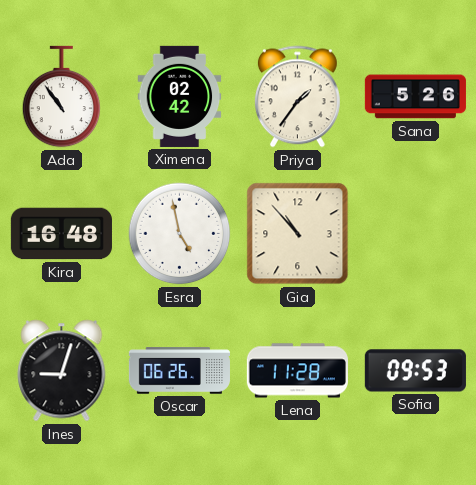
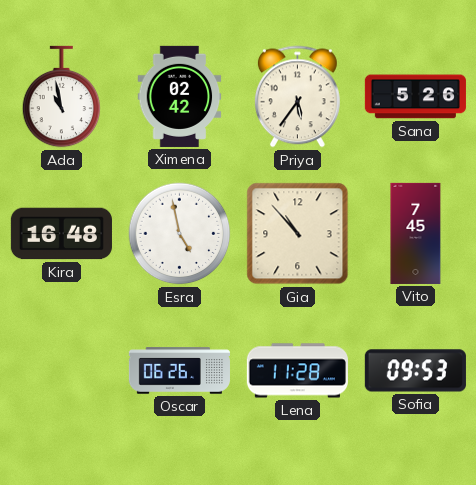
Ada: 10:54 -> 10:58 (62, 97)
Priya: 1:36 -> 5:36 (297, 97)
Vito: none -> 7:45 (416, 233)
Ines: 9:03 -> none (62, 371)
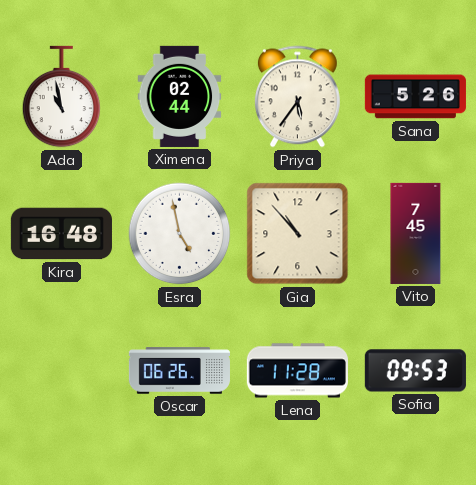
Ximena: 02:42 -> 02:44 (180, 96)
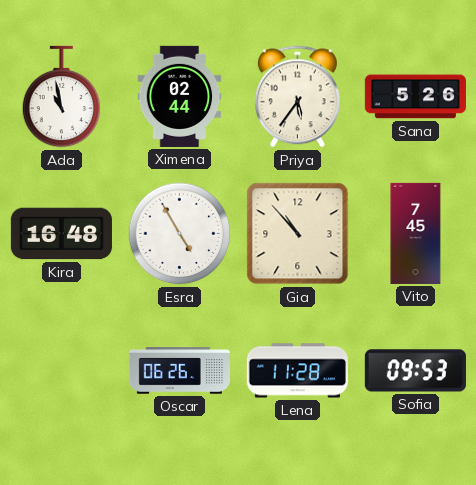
Esra: 4:58 -> 4:55 (180, 234)
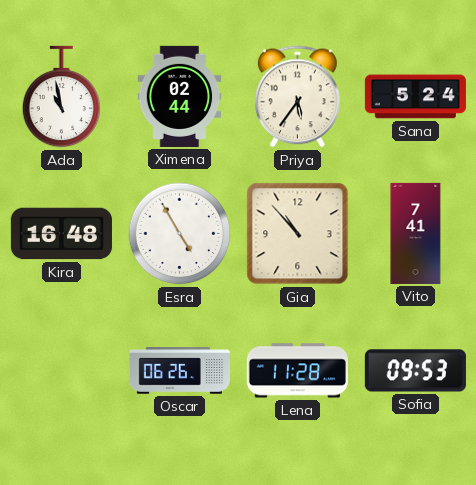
Sana: 5:26 -> 5:24 (415, 97)
Vito: 7:45 -> 7:41 (416, 233)
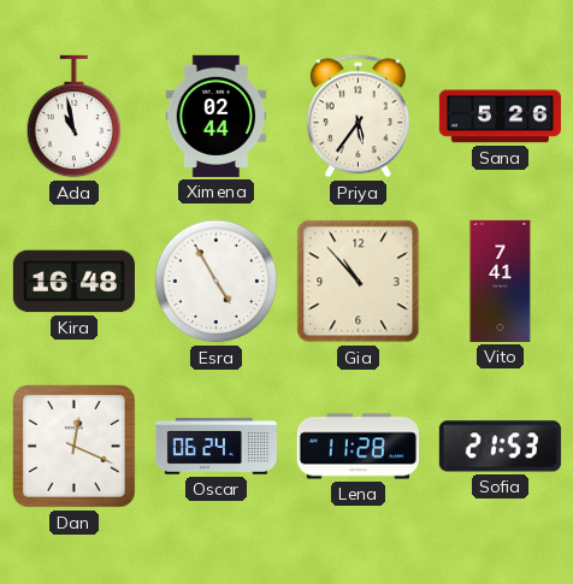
Sana: 5:24 -> 5:26 (500, 117)
Dan: none -> 12:19 (73, 446)
Oscar: 06:26 -> 06:24 (215, 447)
Sofia: 09:53 -> 21:53 (500, 447)
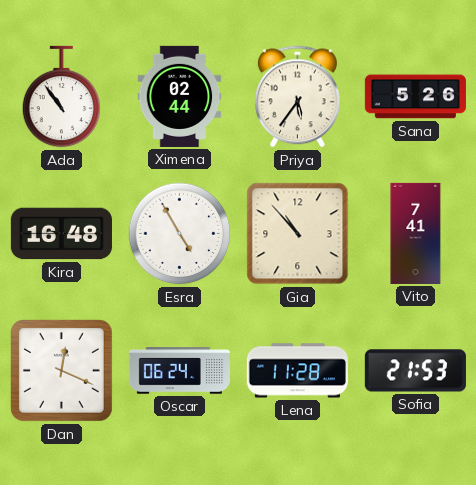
Ada: 10:58 -> 10:54 (62, 97)
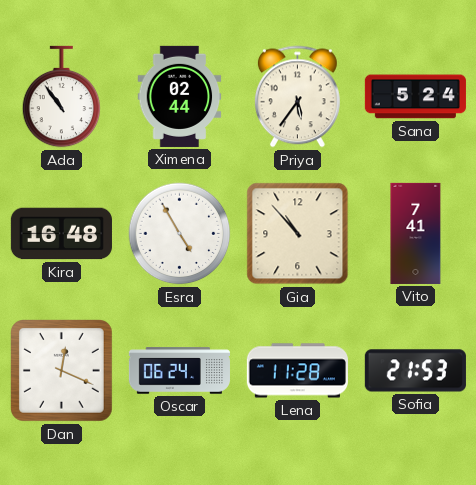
Sana: 5:26 -> 5:24 (415, 97)
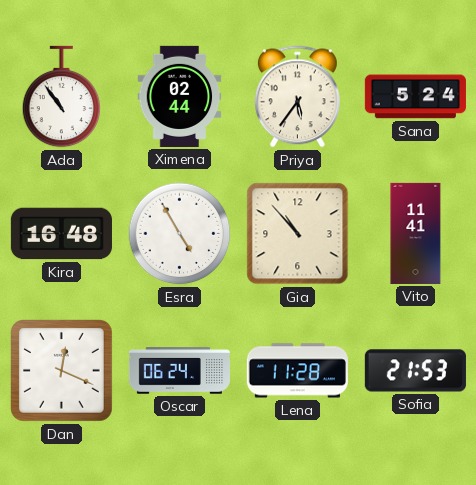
Vito: 7:41 -> 11:41 (416, 233)
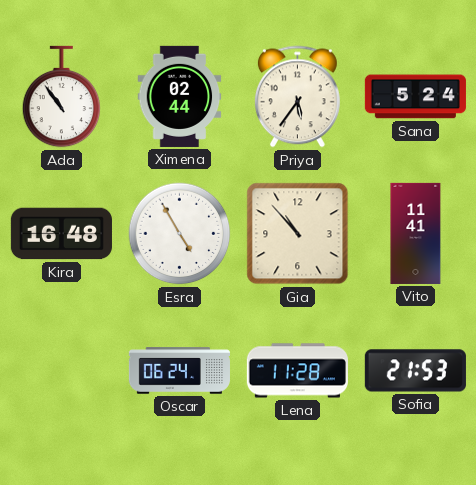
Dan: 12:19 -> none (61, 370)
